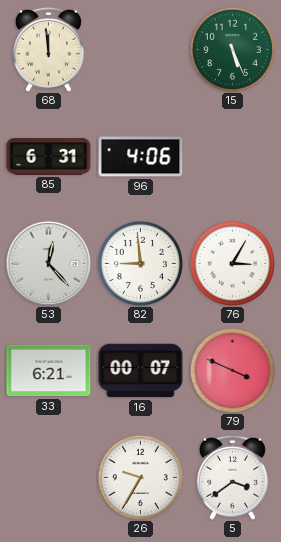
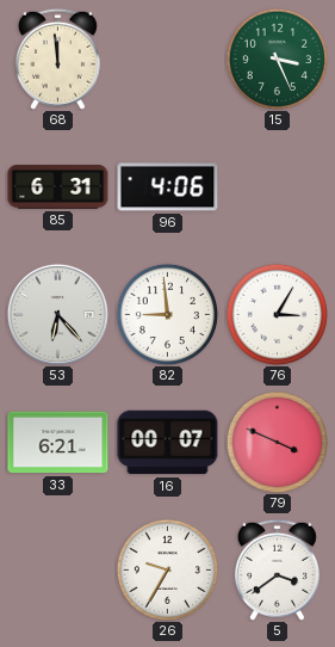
15: 5:26 -> 3:26 (277, 58)
53: 12:23 -> 6:23 (57, 314)
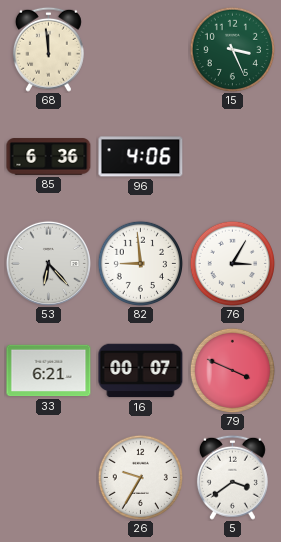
85: 6:31 -> 6:36 (49, 157)
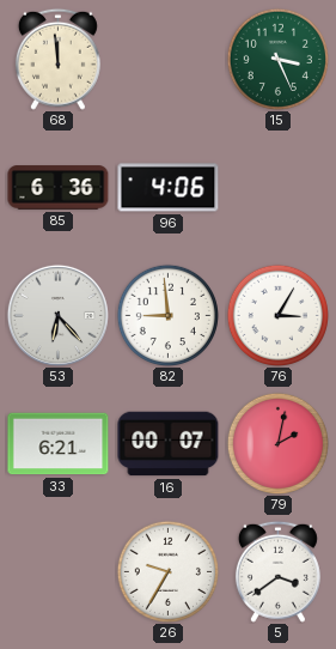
79: 3:49 -> 2:02 (277, 443)
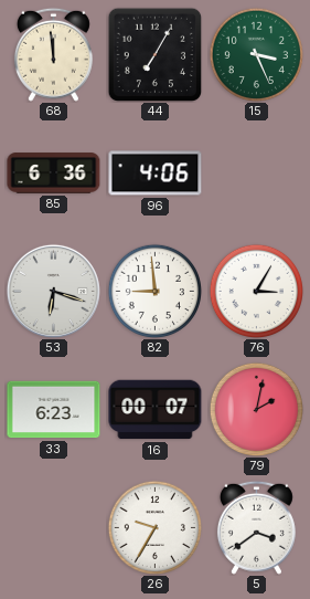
44: none -> 7:05 (154, 54)
53: 6:23 -> 6:18 (53, 291)
33: 6:21 -> 6:23 (54, 410)
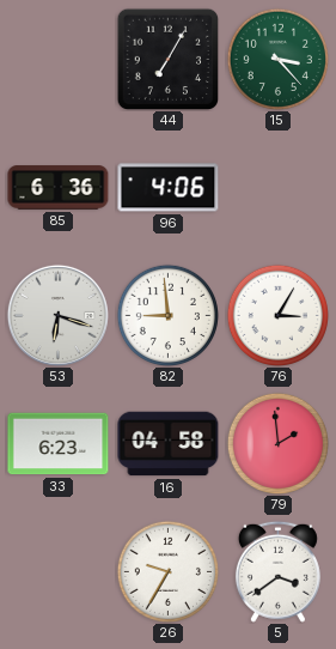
68: 11:59 -> none (53, 54)
15: 3:26 -> 3:23 (277, 59)
16: 00:07 -> 04:58 (169, 444)
79: 2:02 -> 1:59 (277, 443)
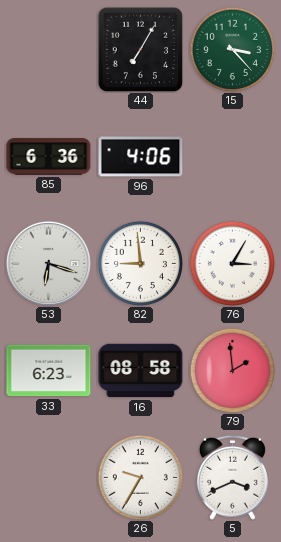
16: 04:58 -> 08:58 (141, 371)
5: 3:39 -> 3:41 (232, 477)
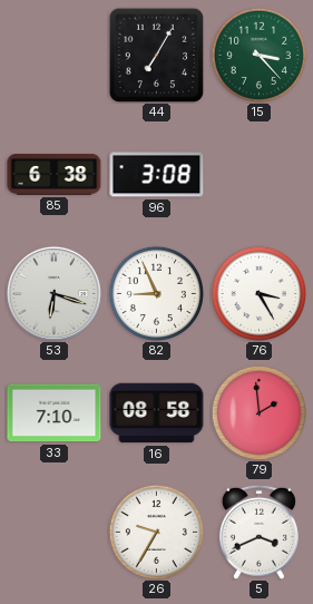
85: 6:36 -> 6:38 (55, 175)
96: 4:06 -> 3:08 (157, 175)
82: 8:59 -> 8:56 (156, 293)
76: 3:05 -> 3:25 (258, 293)
33: 6:23 -> 7:10 (55, 413)
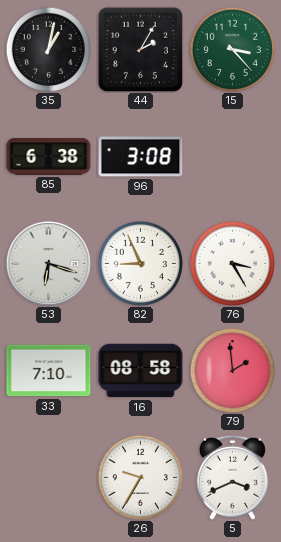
35: none -> 1:02 (48, 49)
44: 7:05 -> 2:05 (140, 49)
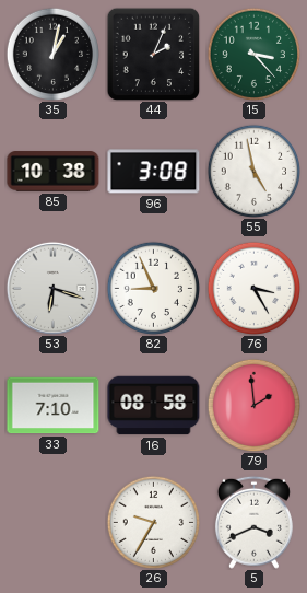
44: 2:05 -> 2:04 (153, 54)
85: 6:38 -> 10:38 (54, 172)
55: none -> 4:58 (253, 171)
